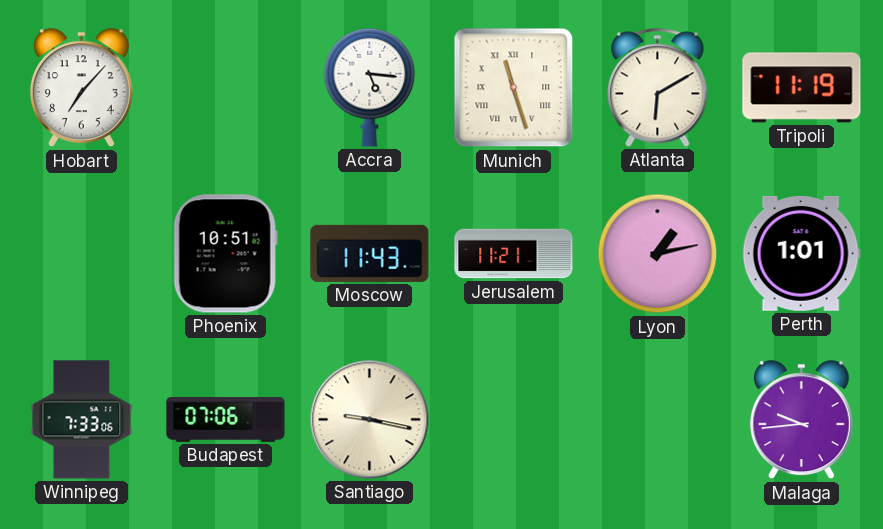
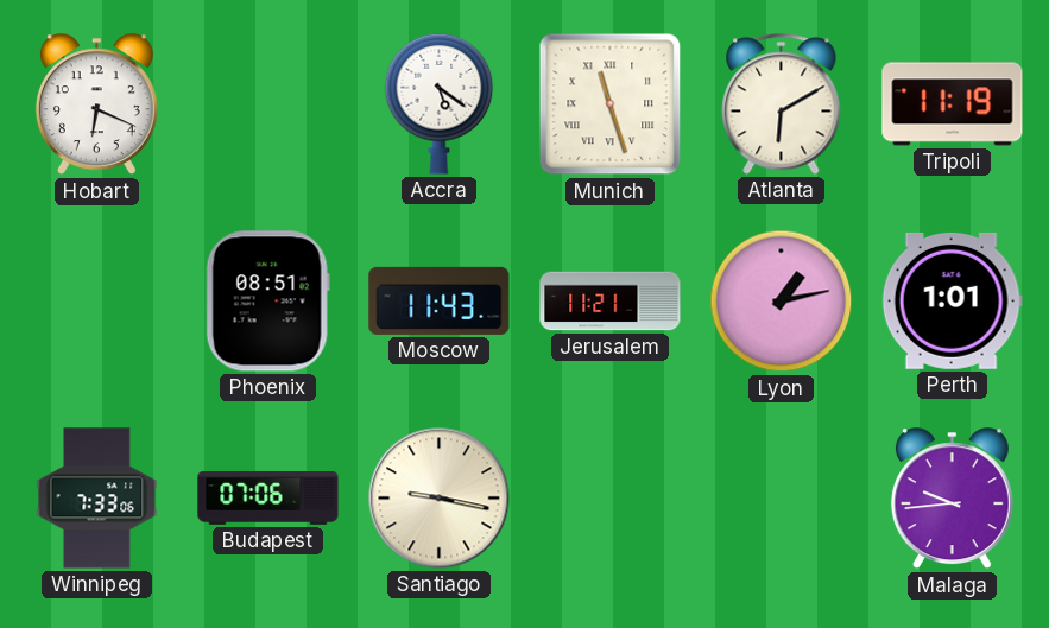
Hobart: 7:07 -> 6:19 (96, 104)
Accra: 5:16 -> 5:21 (440, 103)
Phoenix: 10:51 -> 08:51 (267, 302)
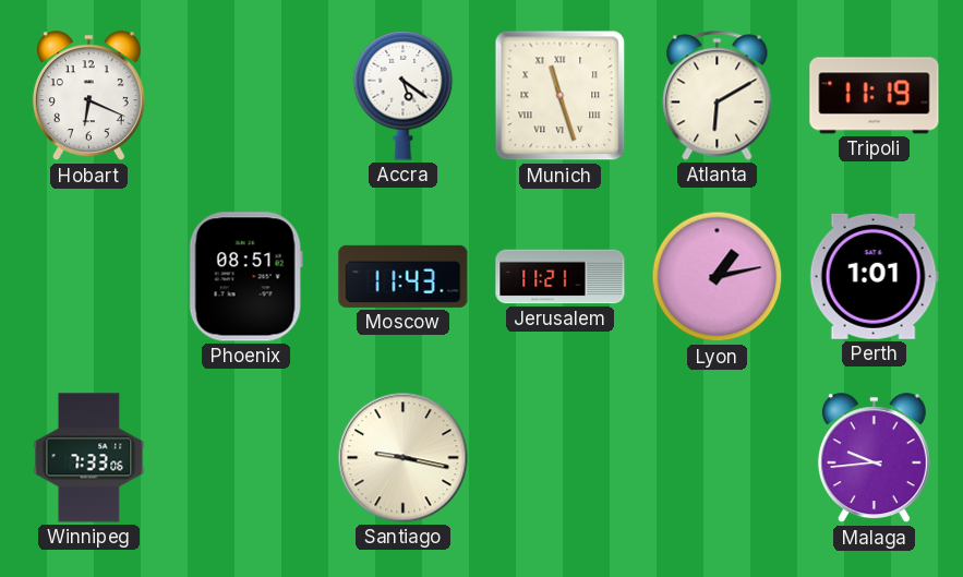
Budapest: 07:06 -> none (268, 499)
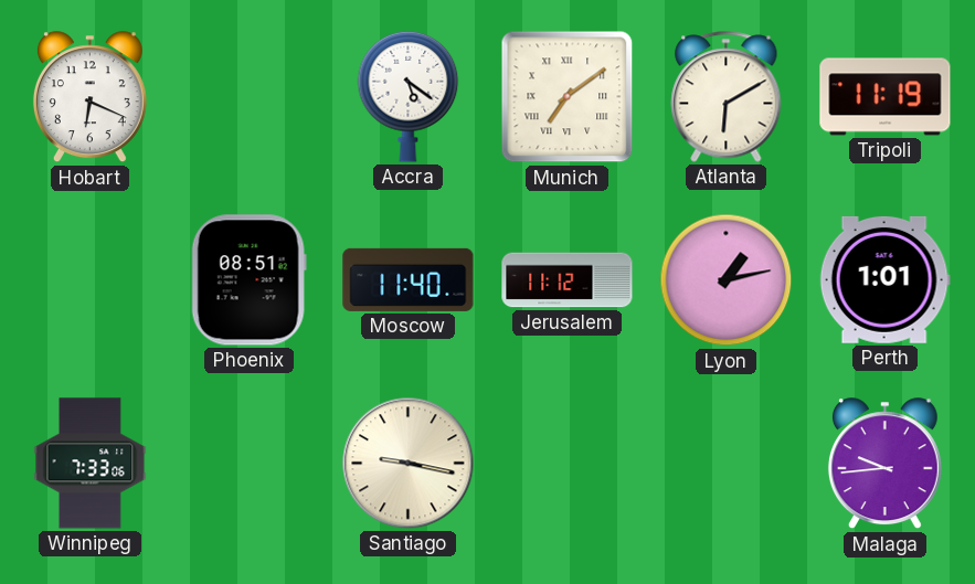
Munich: 11:27 -> 7:09 (568, 97)
Moscow: 11:43 -> 11:40 (409, 279)
Jerusalem: 11:21 -> 11:12 (568, 280)
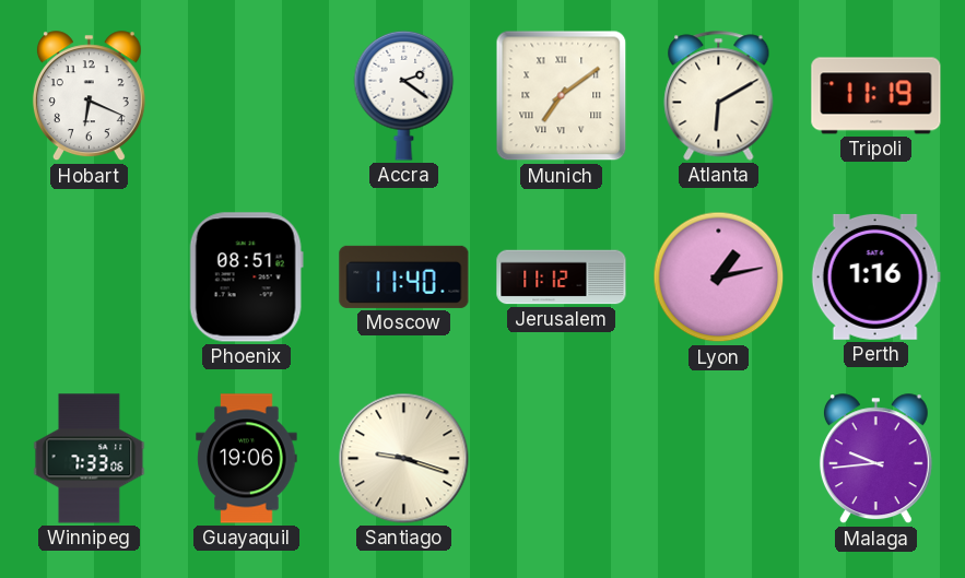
Accra: 5:21 -> 2:21 (404, 95)
Perth: 1:01 -> 1:16 (875, 276)
Guayaquil: none -> 19:06 (247, 459)
Santiago: 9:17 -> 9:18 (404, 459)
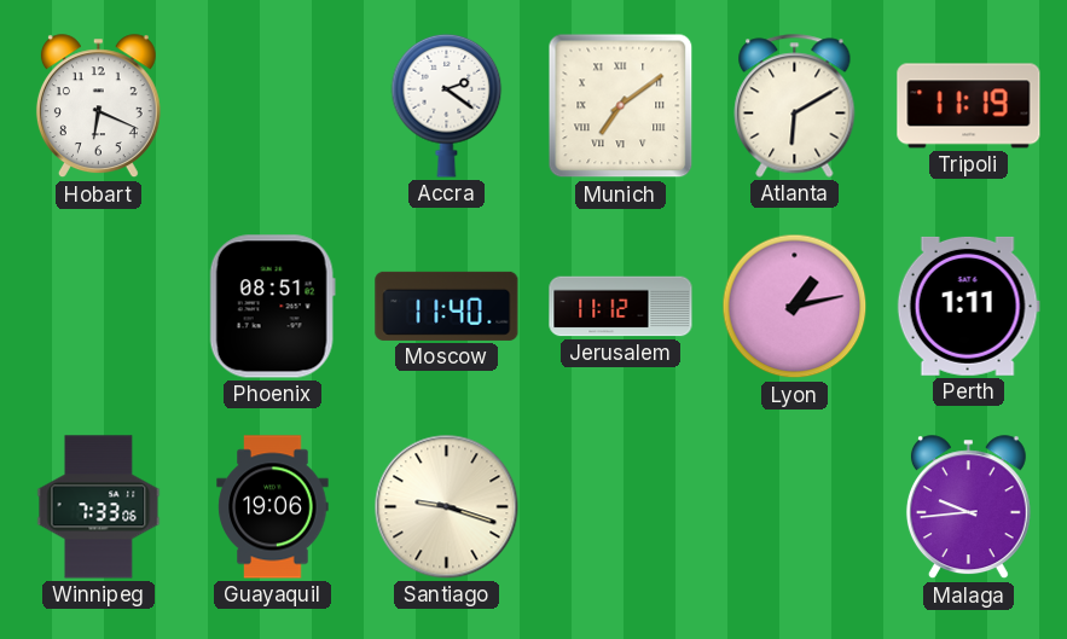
Perth: 1:16 -> 1:11 (968, 306)
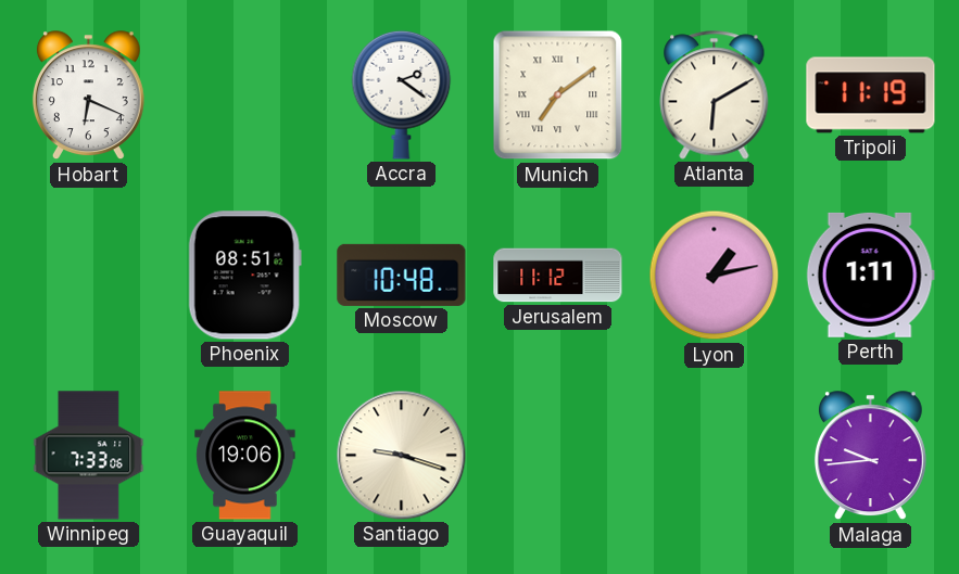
Moscow: 11:40 -> 10:48 (402, 275)
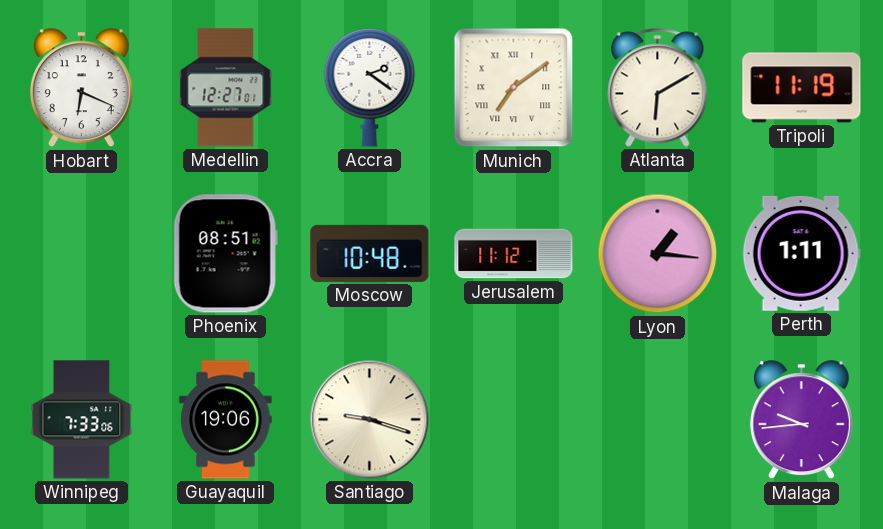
Medellin: none -> 12:27 (226, 88)
Lyon: 1:13 -> 1:16 (658, 254)
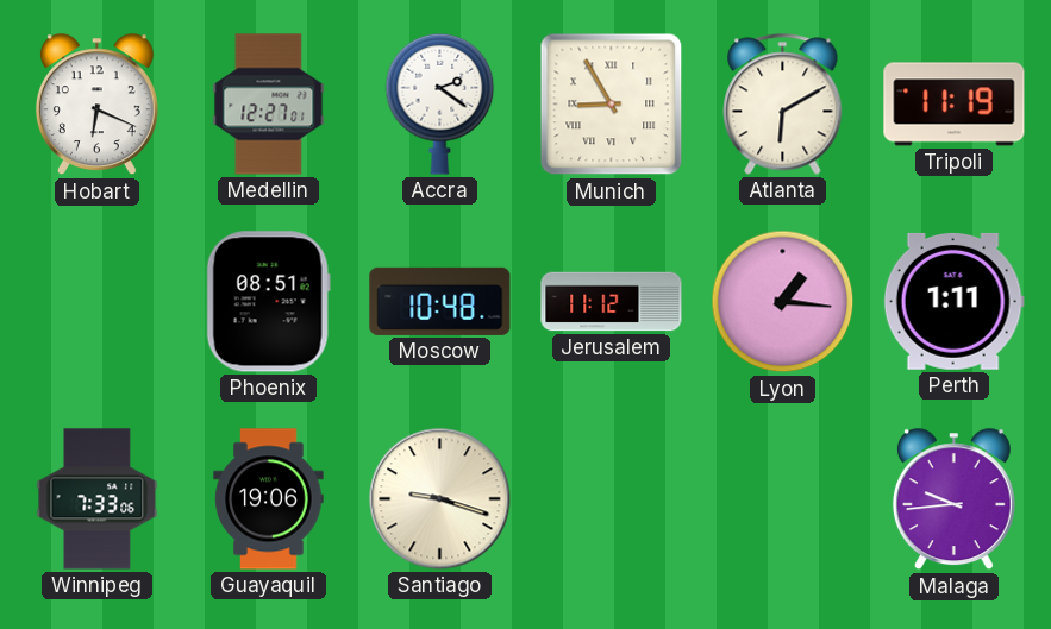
Munich: 7:09 -> 8:55 (612, 105)
